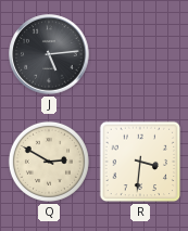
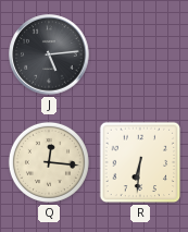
Q: 2:50 -> 12:16 (49, 162)
R: 3:31 -> 6:31 (140, 162)
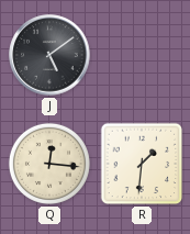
J: 5:14 -> 5:09 (49, 55)
R: 6:31 -> 1:31 (142, 164)
